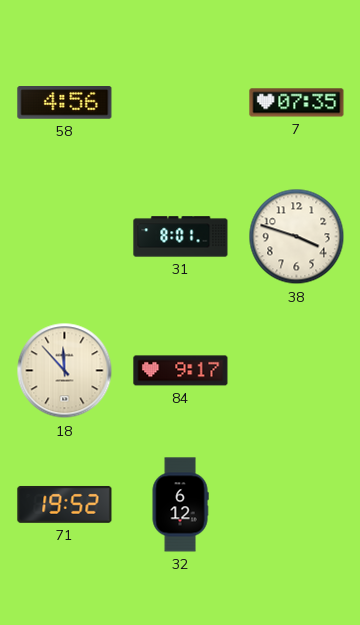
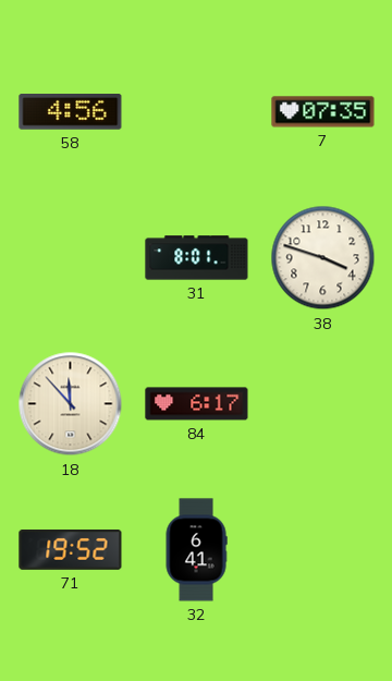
84: 9:17 -> 6:17 (197, 404)
32: 6:12 -> 6:41 (196, 550)
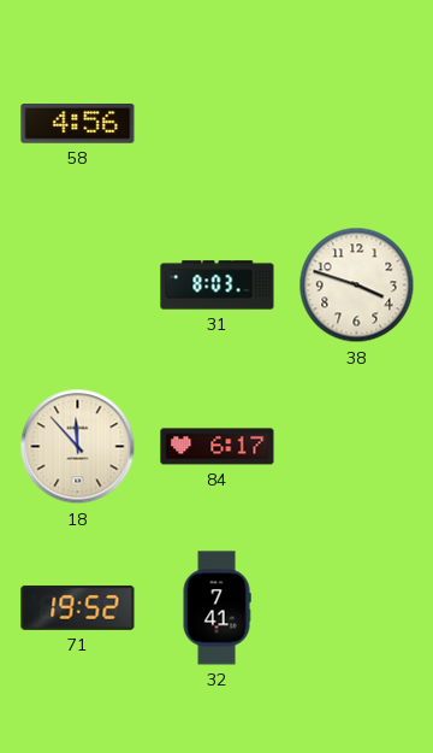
7: 07:35 -> none (323, 112)
31: 8:01 -> 8:03 (218, 286)
32: 6:41 -> 7:41 (216, 608)
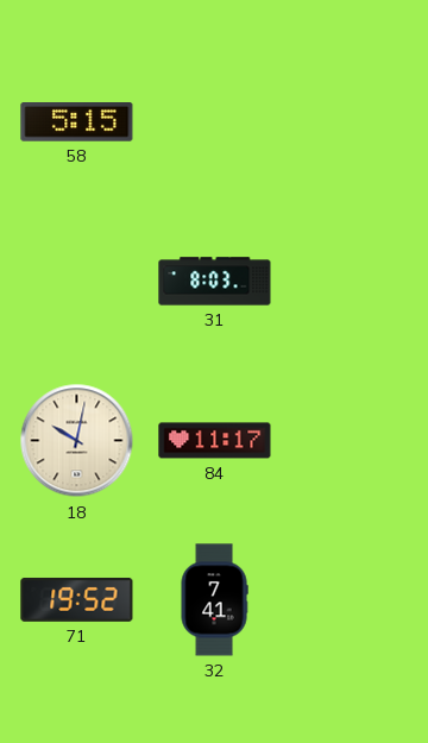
58: 4:56 -> 5:15 (77, 122)
38: 3:48 -> none (357, 286)
18: 11:53 -> 10:02 (77, 441)
84: 6:17 -> 11:17 (215, 441)
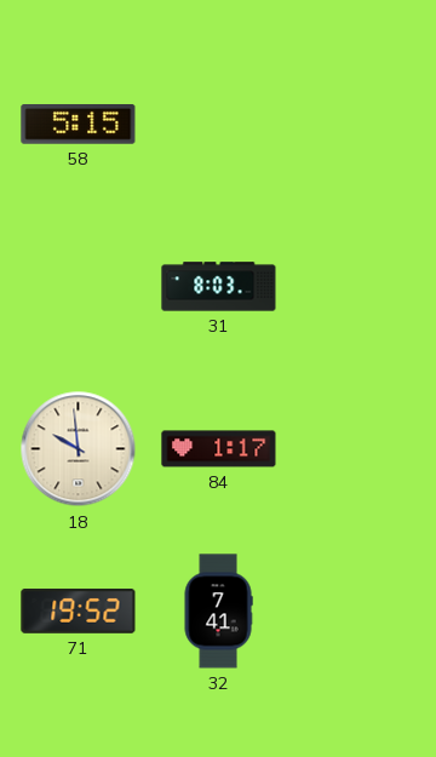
18: 10:02 -> 9:59 (79, 449)
84: 11:17 -> 1:17 (219, 449)
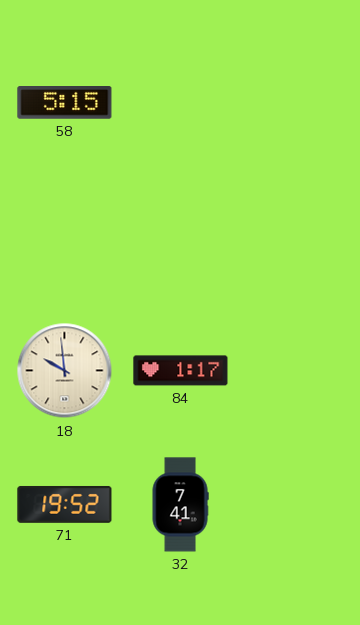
31: 8:03 -> none (219, 287)
